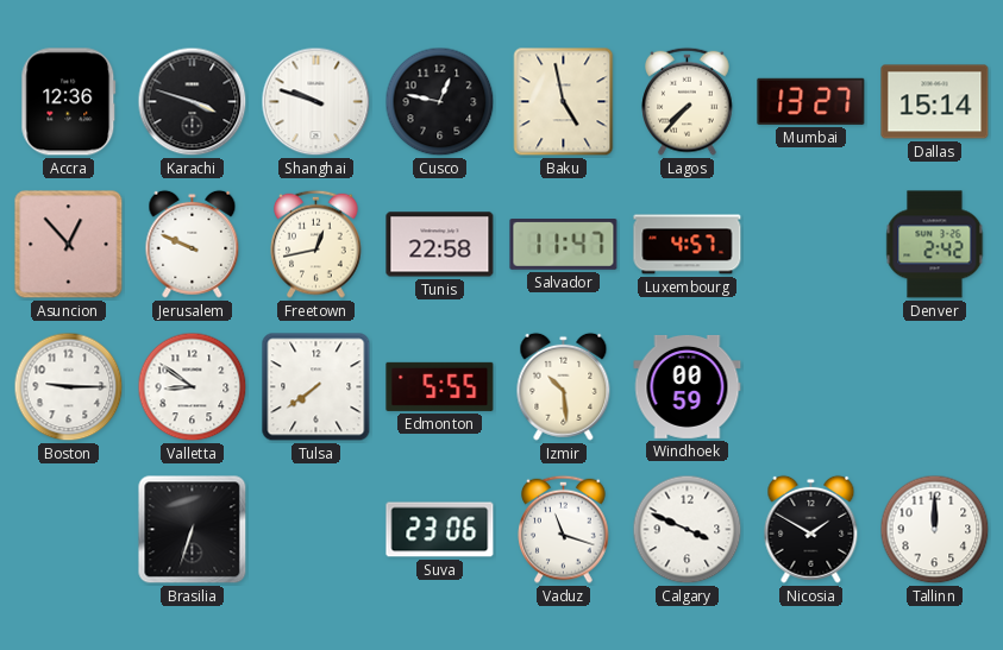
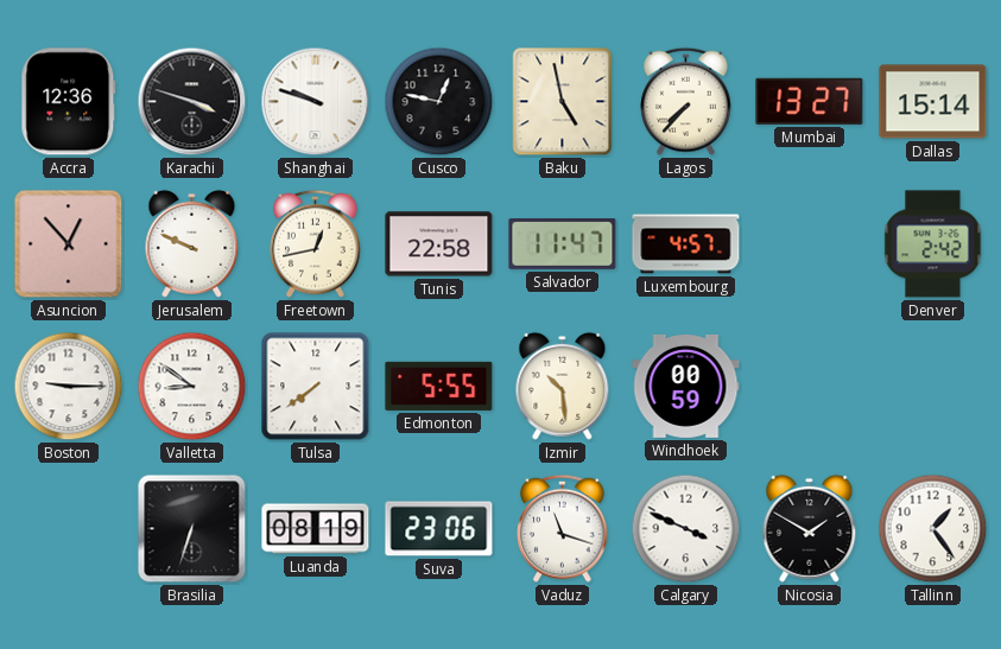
Luanda: none -> 08:19 (316, 529)
Tallinn: 12:00 -> 1:24 (933, 529)
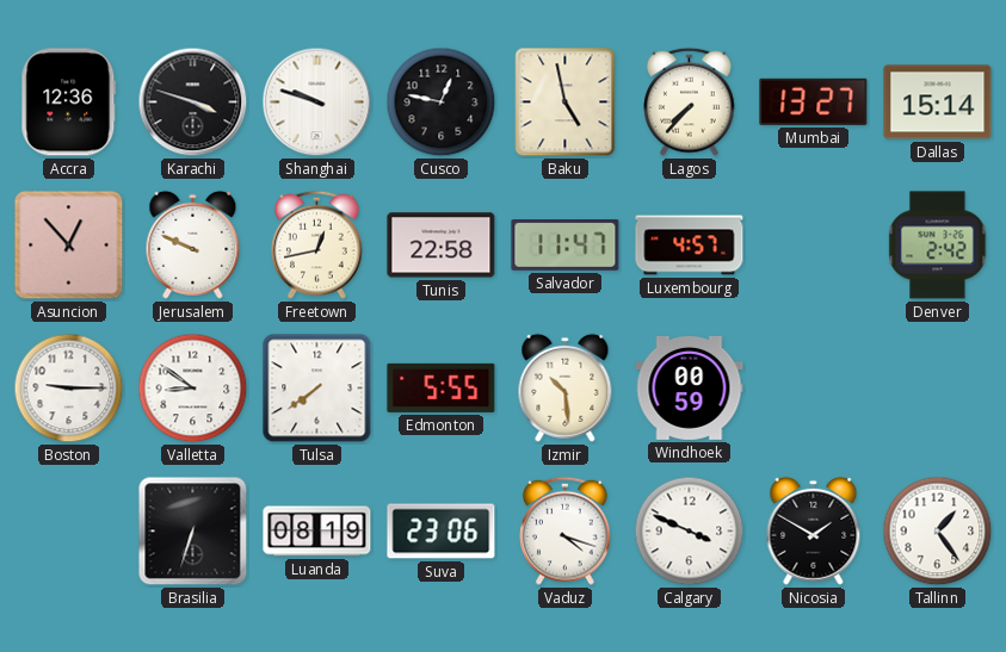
Vaduz: 11:18 -> 4:18 (566, 530)
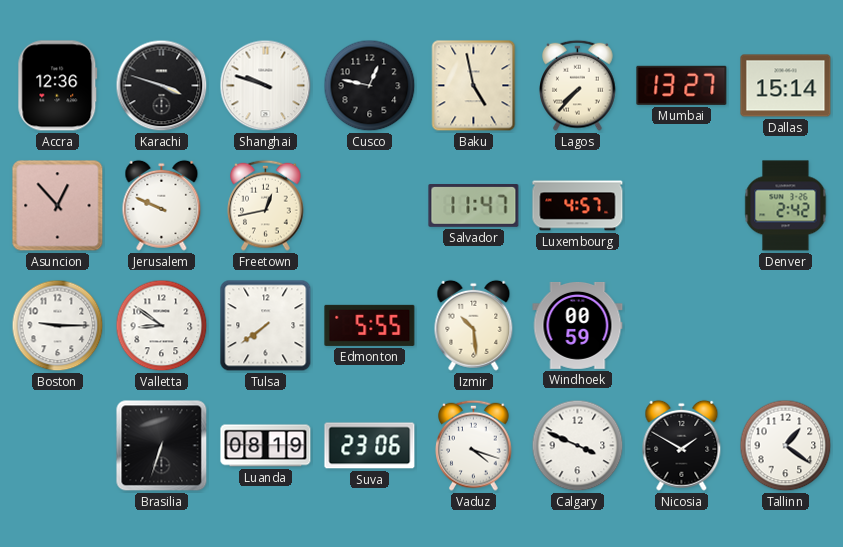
Tunis: 22:58 -> none (442, 246)
Tallinn: 1:24 -> 1:21 (786, 446)
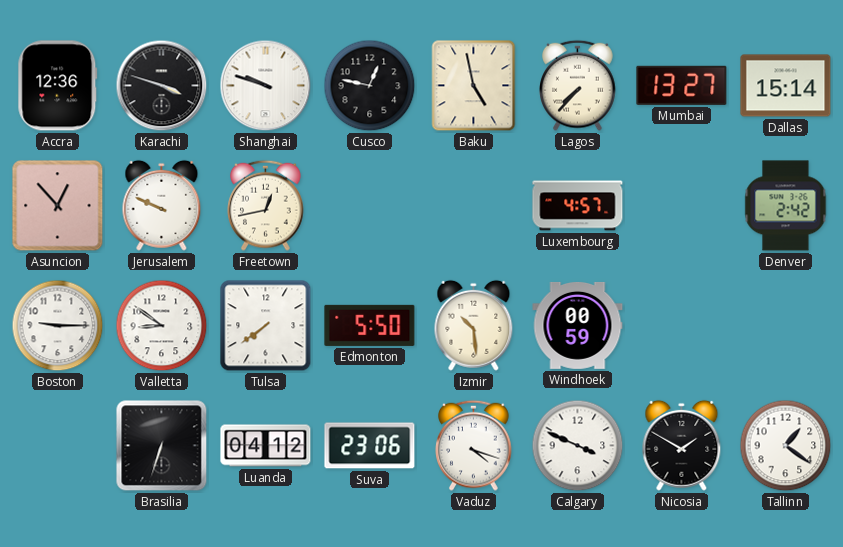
Salvador: 11:47 -> none (474, 206)
Edmonton: 5:55 -> 5:50 (370, 325)
Luanda: 08:19 -> 04:12 (266, 446)
